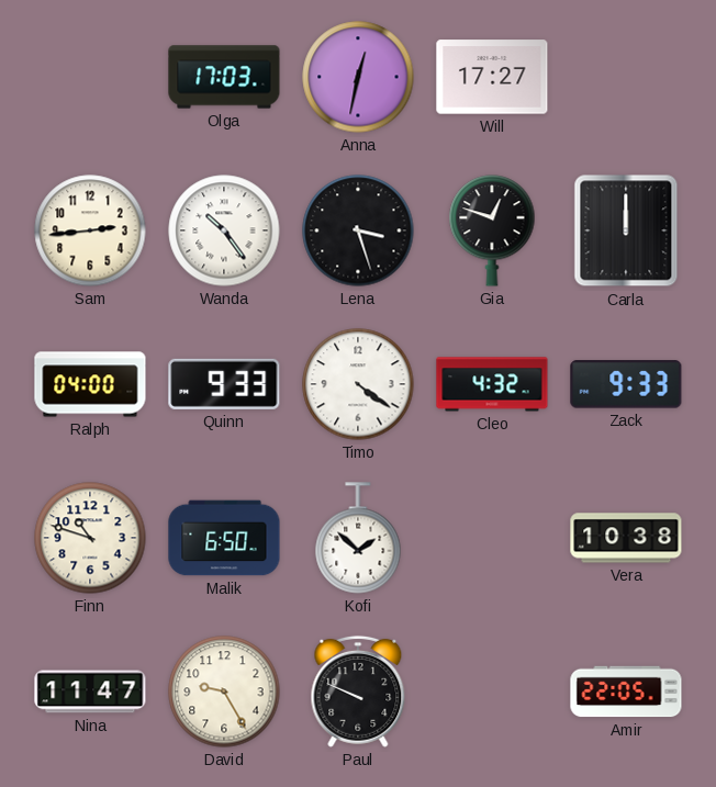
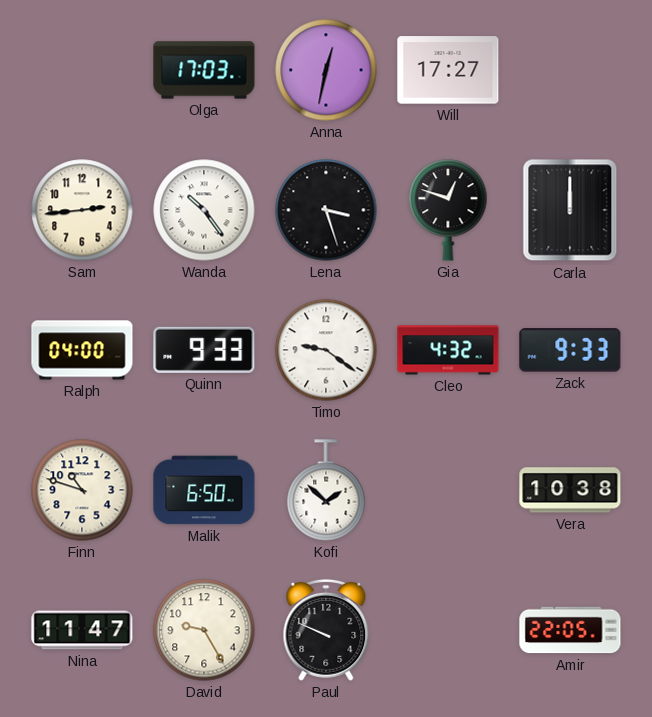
Timo: 4:21 -> 9:21 (326, 350)
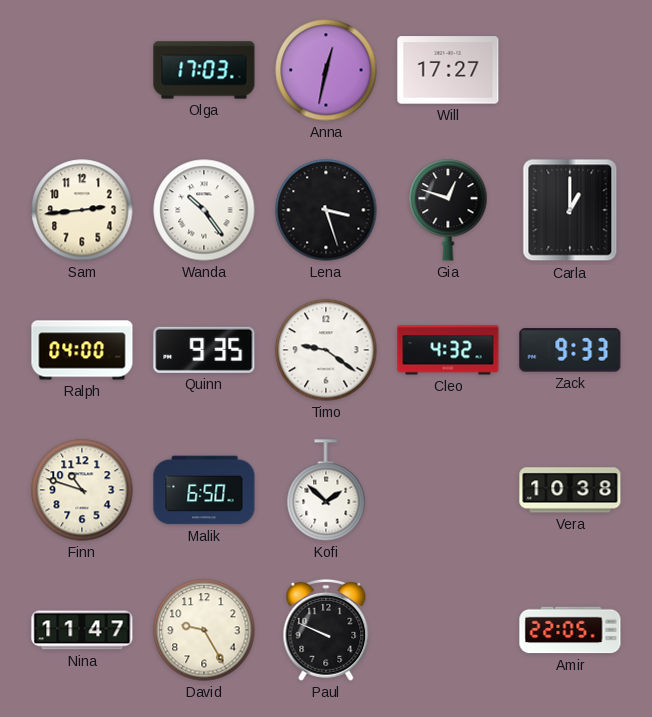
Carla: 12:00 -> 1:00 (570, 210)
Quinn: 9:33 -> 9:35 (204, 350)
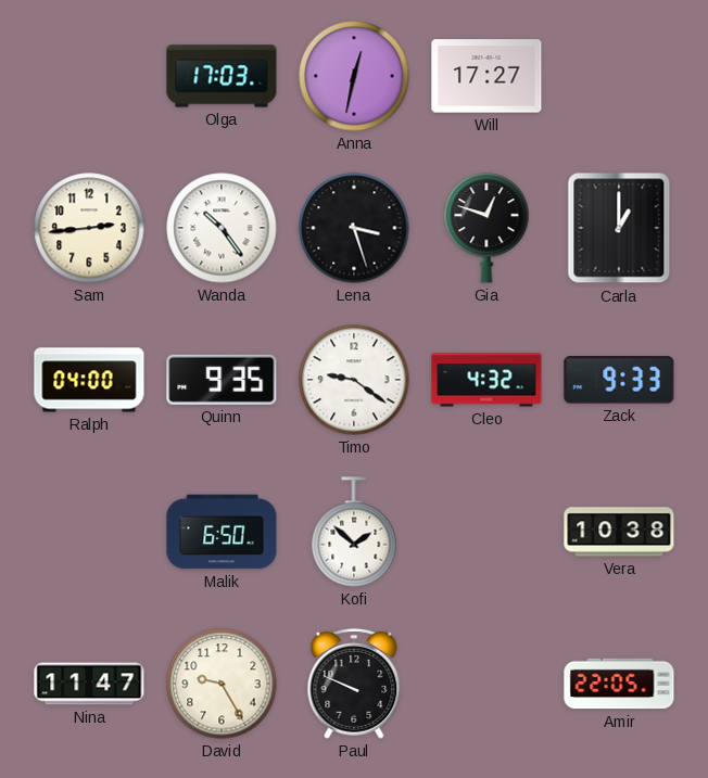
Finn: 10:48 -> none (82, 490)
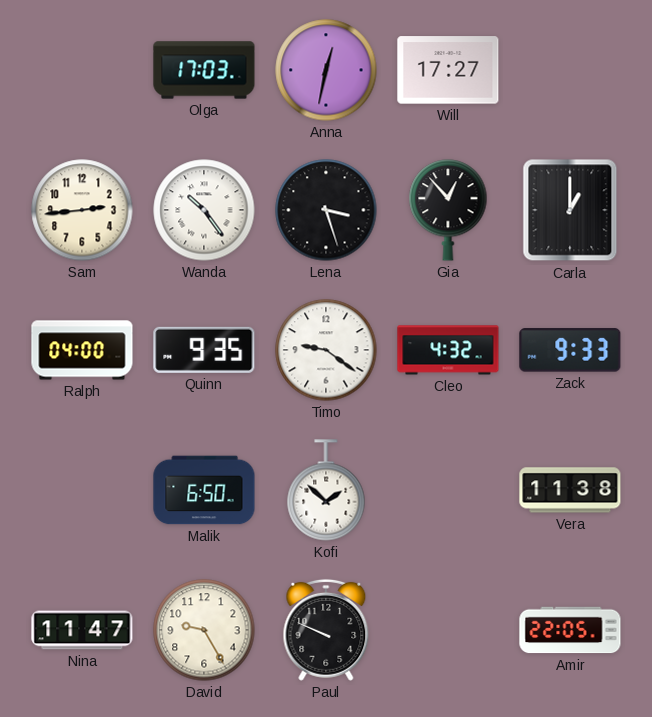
Gia: 12:48 -> 12:53 (448, 210)
Vera: 10:38 -> 11:38 (570, 490)
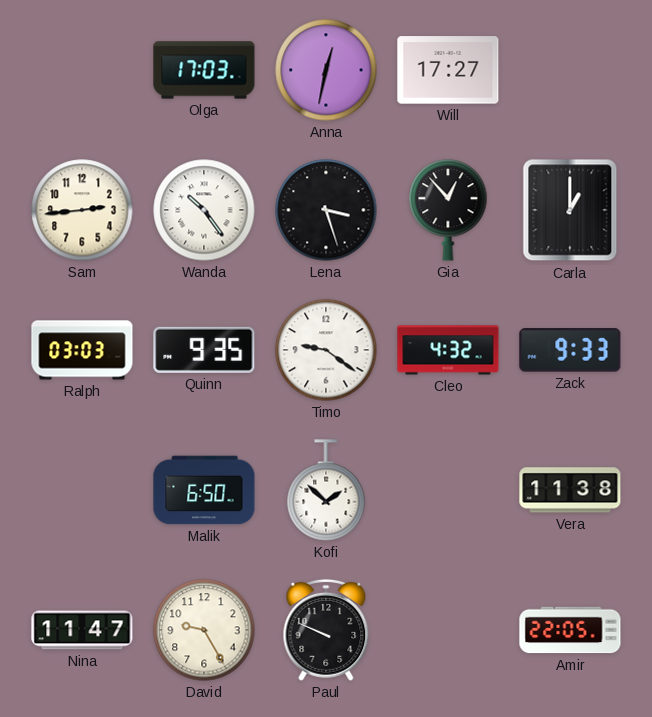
Ralph: 04:00 -> 03:03 (82, 350)
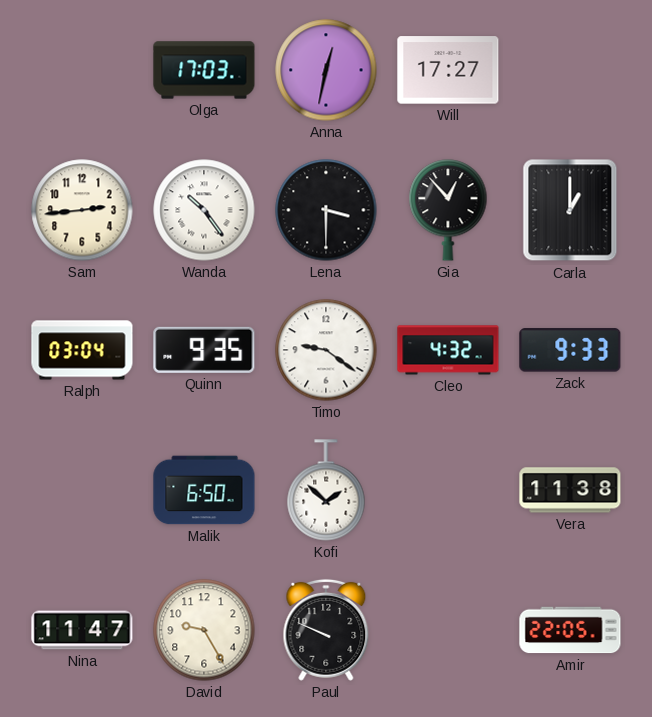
Lena: 3:27 -> 3:30 (326, 210)
Ralph: 03:03 -> 03:04 (82, 350)
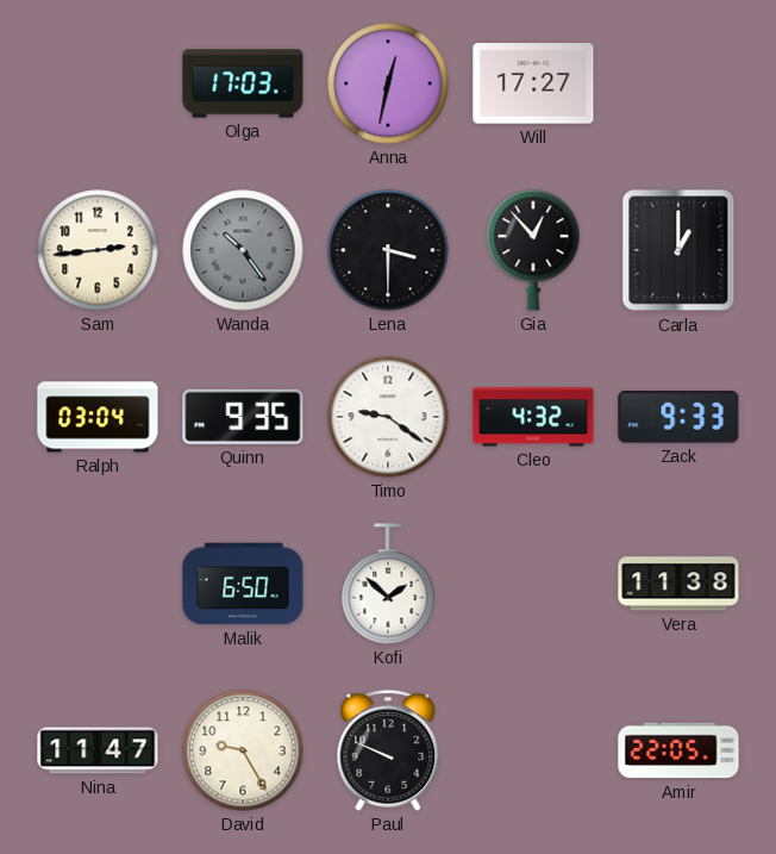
Wanda dial: white -> grey (243, 250)
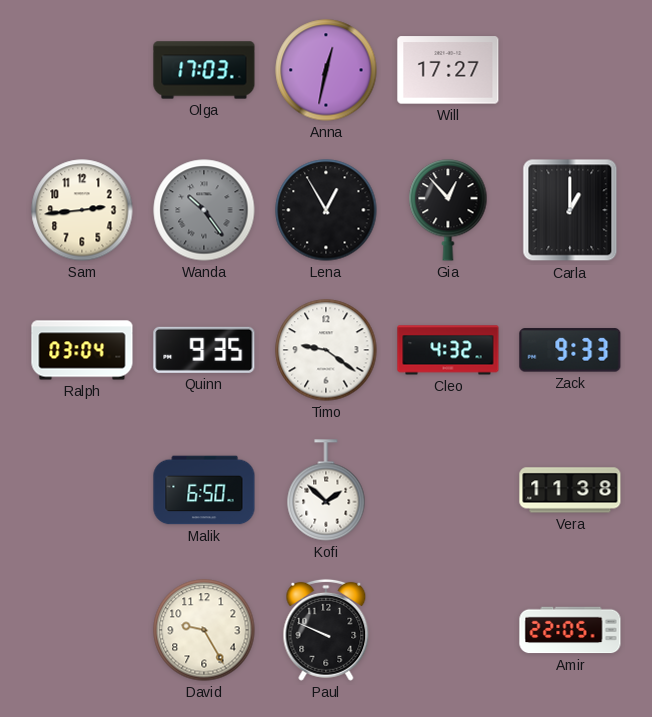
Lena: 3:30 -> 12:55 (326, 210)
Nina: 11:47 -> none (98, 750)
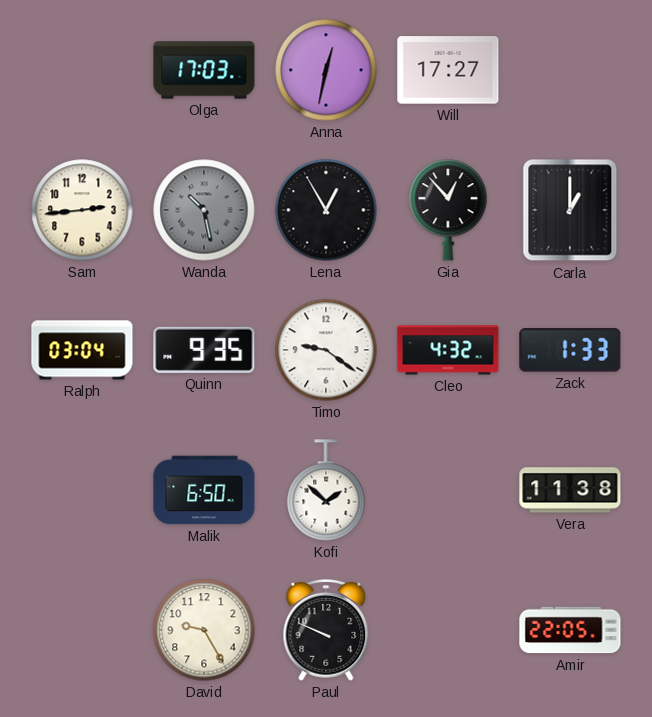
Wanda: 10:24 -> 10:28 (204, 210)
Zack: 9:33 -> 1:33 (570, 350)
